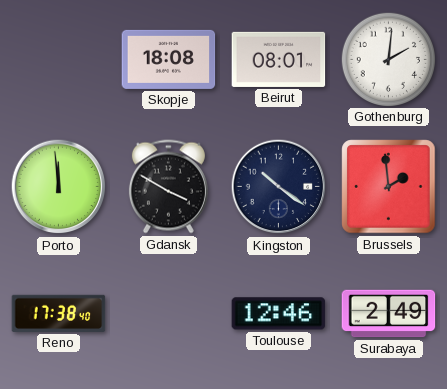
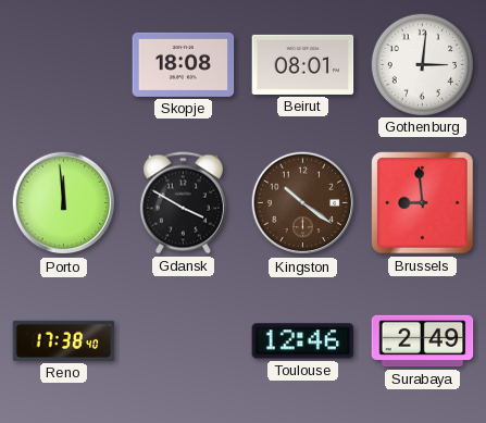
Gothenburg: 2:01 -> 3:01 (422, 64)
Kingston dial: navy -> brown (303, 203)
Brussels: 1:59 -> 8:59 (423, 203)
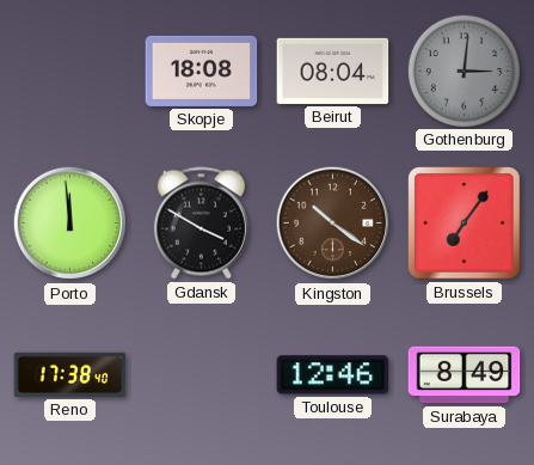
Beirut: 08:01 -> 08:04 (333, 71)
Gothenburg dial: white -> grey (464, 71)
Brussels: 8:59 -> 7:06 (465, 224)
Surabaya: 2:49 -> 8:49 (465, 375)
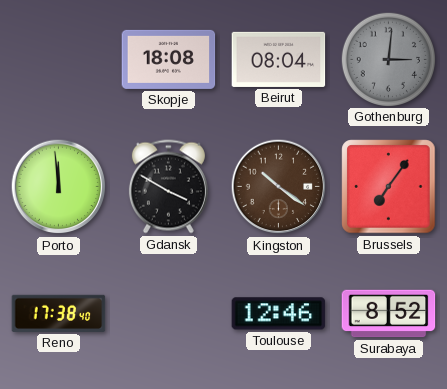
Surabaya: 8:49 -> 8:52 (389, 314)
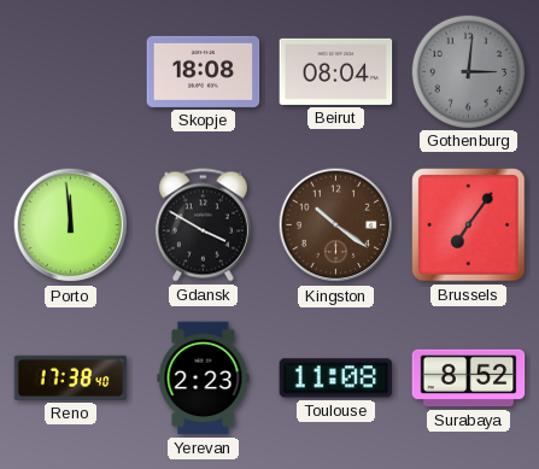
Yerevan: none -> 2:23 (204, 379)
Toulouse: 12:46 -> 11:08 (336, 379)
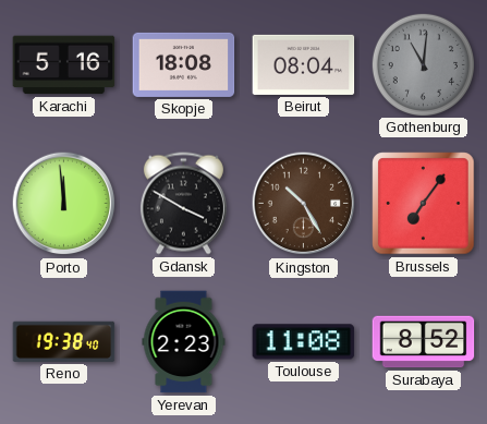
Karachi: none -> 5:16 (64, 65)
Gothenburg: 3:01 -> 11:01 (423, 64)
Kingston: 10:21 -> 10:25 (304, 204)
Reno: 17:38 -> 19:38 (64, 341)
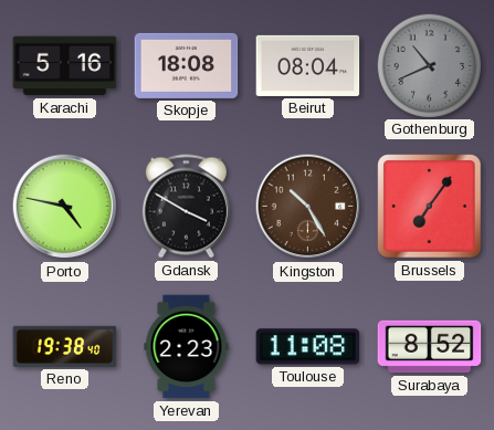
Gothenburg: 11:01 -> 10:41 (429, 65)
Porto: 11:59 -> 4:47 (65, 207)
